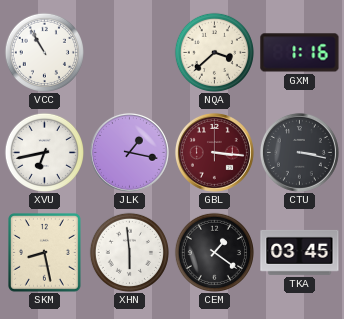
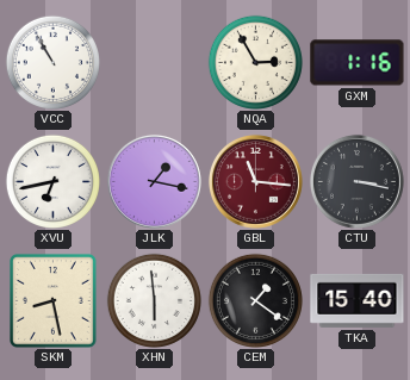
NQA: 3:38 -> 2:55 (255, 62)
GBL: 3:16 -> 11:16 (255, 181)
TKA: 03:45 -> 15:40 (358, 300)
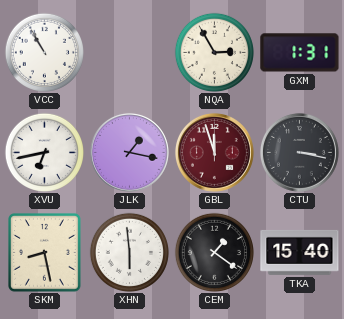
GXM: 1:16 -> 1:31 (300, 53)
GBL: 11:16 -> 11:57 (214, 152)
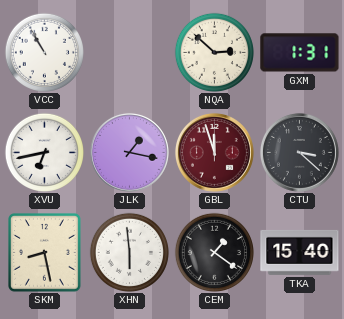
NQA: 2:55 -> 2:52 (214, 52)
CTU: 3:17 -> 3:22 (299, 152)
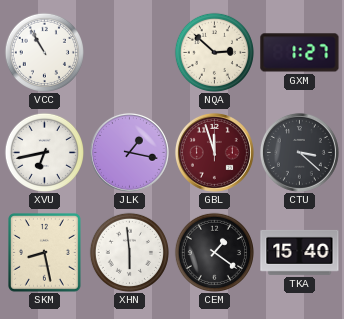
GXM: 1:31 -> 1:27 (300, 53)
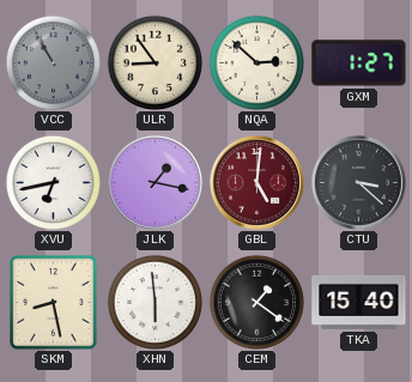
VCC dial: white -> grey (53, 62)
ULR: none -> 8:54 (154, 62)
GBL: 11:57 -> 5:01 (256, 182)
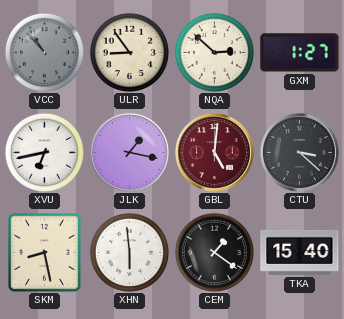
VCC: 10:55 -> 10:53 (44, 52)
